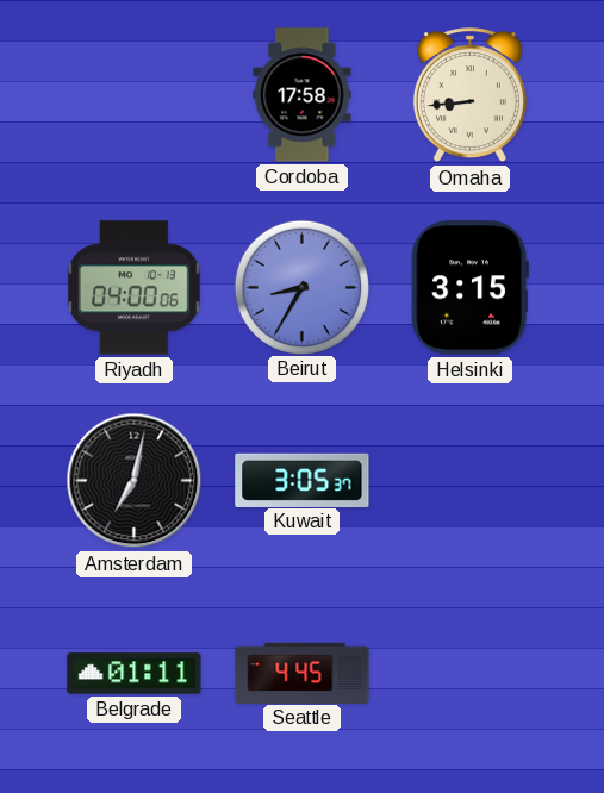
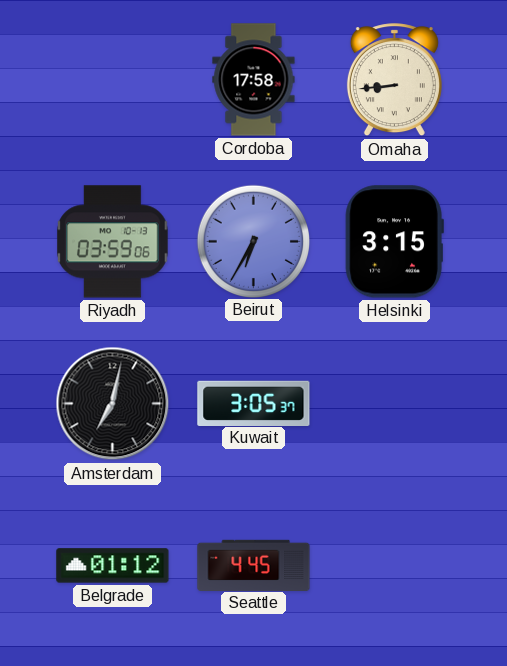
Riyadh: 04:00 -> 03:59 (113, 242)
Beirut: 8:35 -> 6:35 (253, 241)
Belgrade: 01:11 -> 01:12 (113, 566)
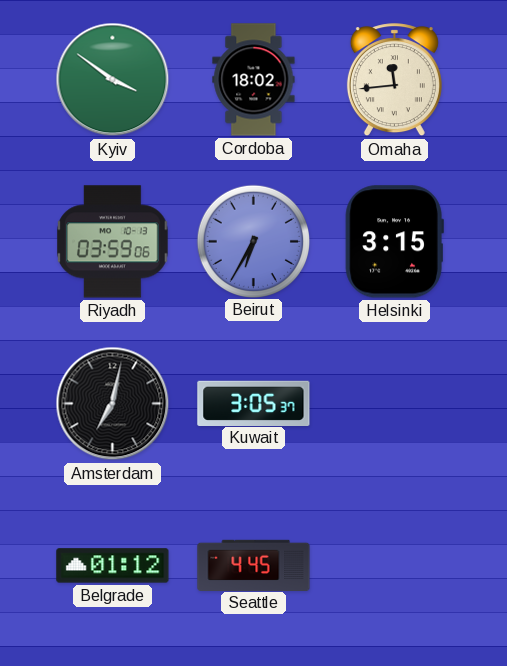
Kyiv: none -> 3:51 (113, 80)
Cordoba: 17:58 -> 18:02 (254, 80)
Omaha: 8:44 -> 11:44 (394, 80)
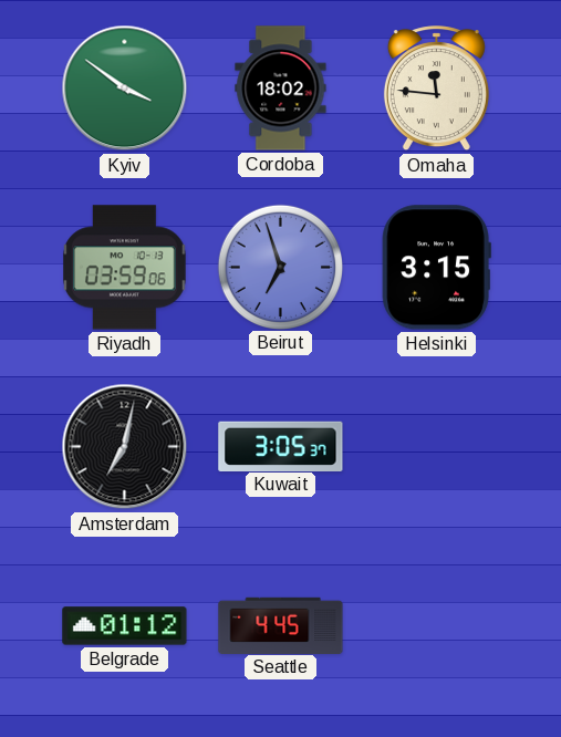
Omaha: 11:44 -> 11:46 (436, 89)
Beirut: 6:35 -> 6:57 (280, 267)
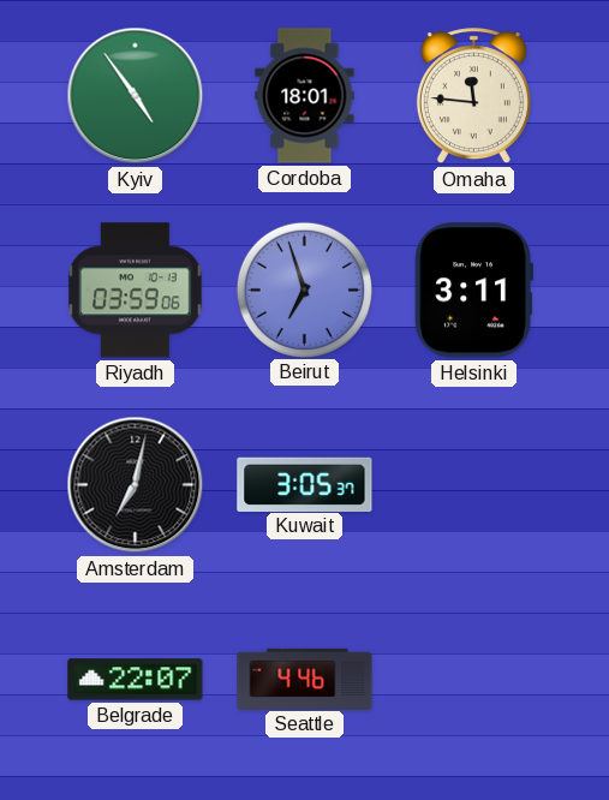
Kyiv: 3:51 -> 4:54 (136, 96)
Cordoba: 18:02 -> 18:01 (305, 96)
Helsinki: 3:15 -> 3:11 (473, 291)
Belgrade: 01:12 -> 22:07 (136, 680)
Seattle: 4:45 -> 4:46 (305, 679)
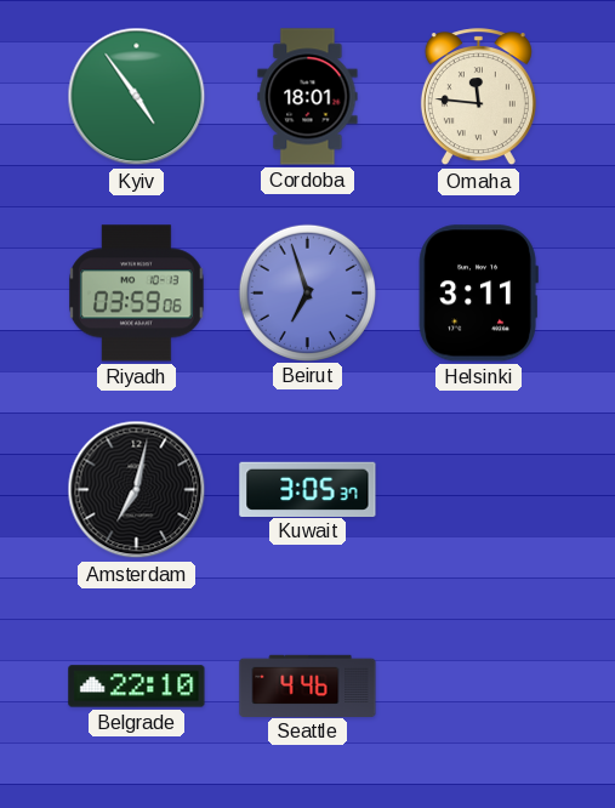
Belgrade: 22:07 -> 22:10 (137, 687)
